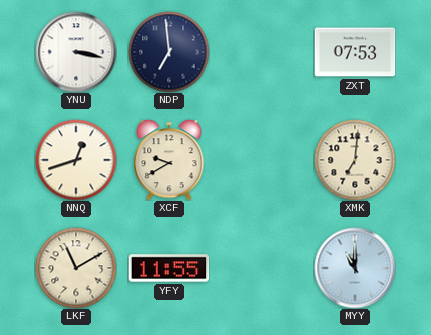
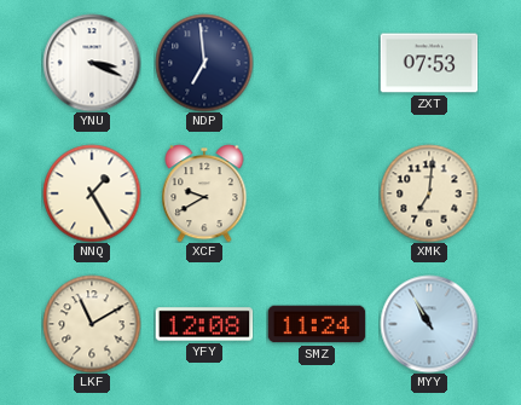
YNU: 3:17 -> 3:19 (92, 63)
NNQ: 12:42 -> 1:25 (92, 193)
YFY: 11:55 -> 12:08 (204, 324)
SMZ: none -> 11:24 (317, 324)
MYY: 11:00 -> 10:55 (429, 324)
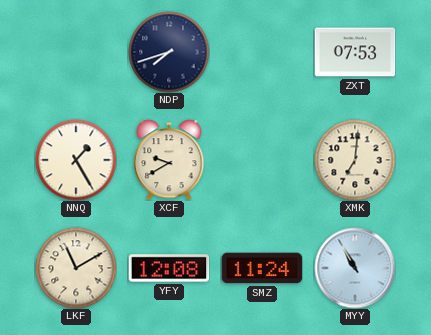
YNU: 3:19 -> none (92, 63)
NDP: 6:59 -> 7:42 (169, 52)
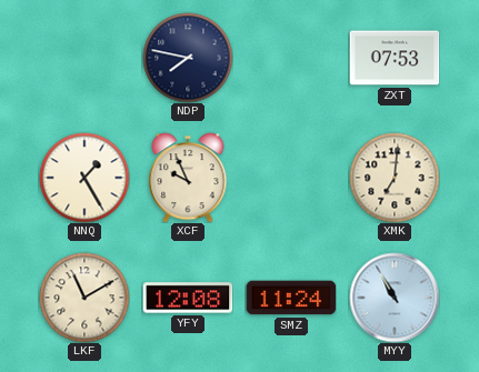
NDP: 7:42 -> 7:47 (188, 58)
XCF: 9:40 -> 9:56 (188, 178)
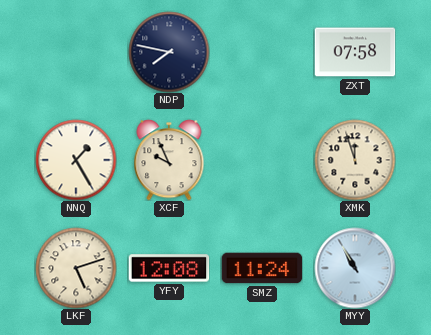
ZXT: 07:53 -> 07:58 (355, 52)
XMK: 7:01 -> 11:57 (355, 160)
LKF: 11:10 -> 5:12 (76, 268)
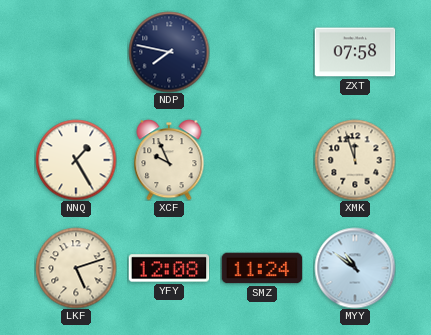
MYY: 10:55 -> 10:51 (355, 268)
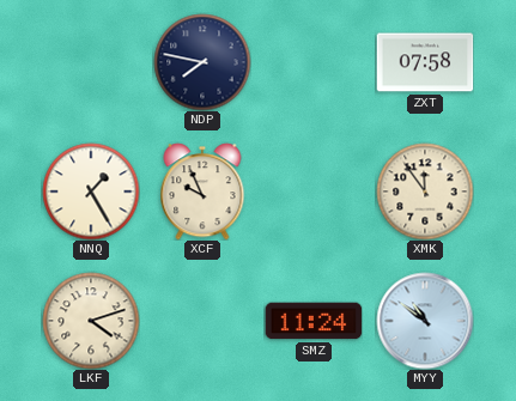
XMK: 11:57 -> 11:54 (425, 192)
LKF: 5:12 -> 4:12 (91, 321)
YFY: 12:08 -> none (169, 268)
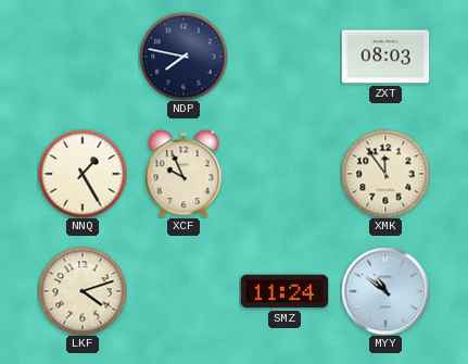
ZXT: 07:58 -> 08:03 (385, 57)
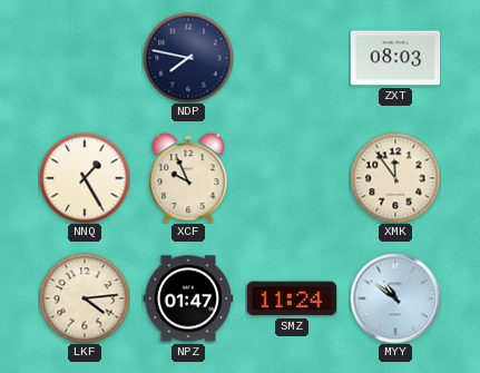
LKF: 4:12 -> 4:14 (85, 298)
NPZ: none -> 01:47 (188, 298)
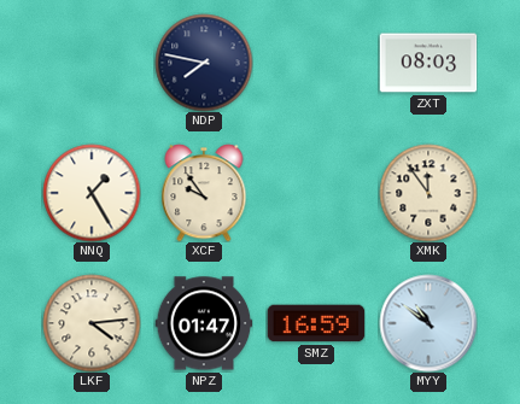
XCF: 9:56 -> 9:54 (204, 193)
SMZ: 11:24 -> 16:59 (316, 323)
